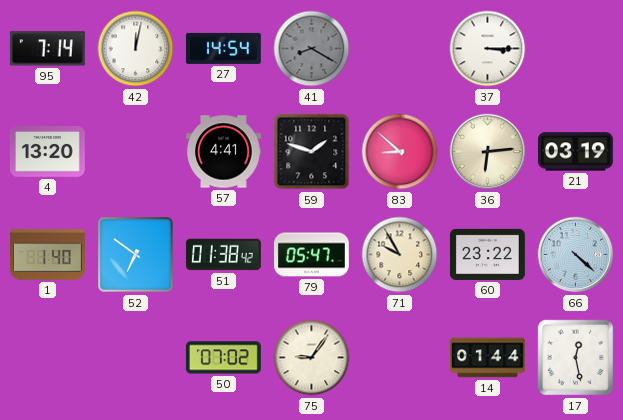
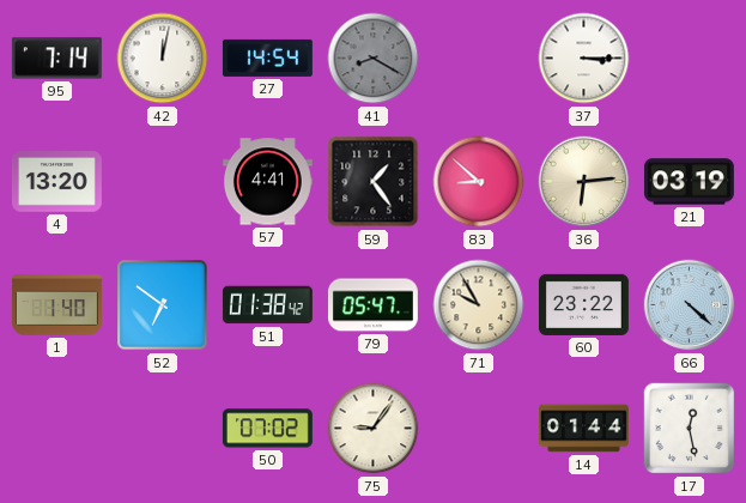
59: 1:48 -> 1:24 (374, 182)
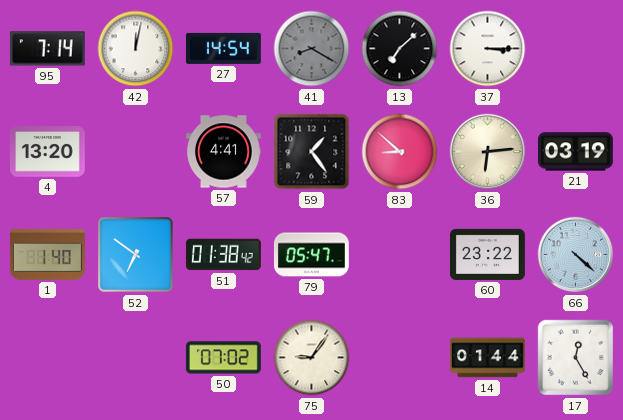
13: none -> 7:08 (400, 49)
71: 9:55 -> none (479, 305)
17: 12:28 -> 12:25 (576, 358)
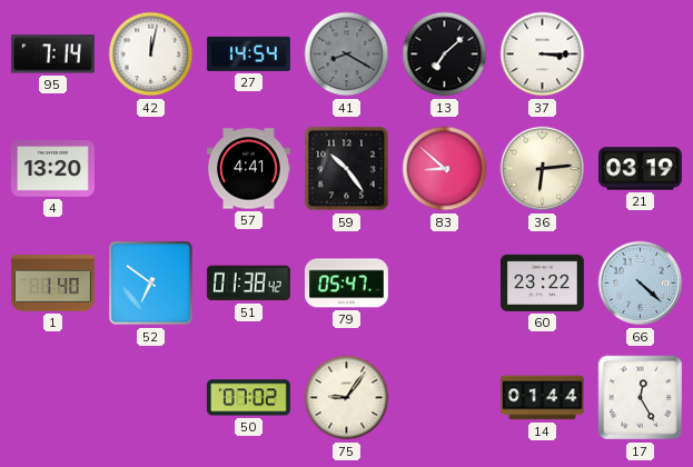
59: 1:24 -> 10:24 (347, 169)
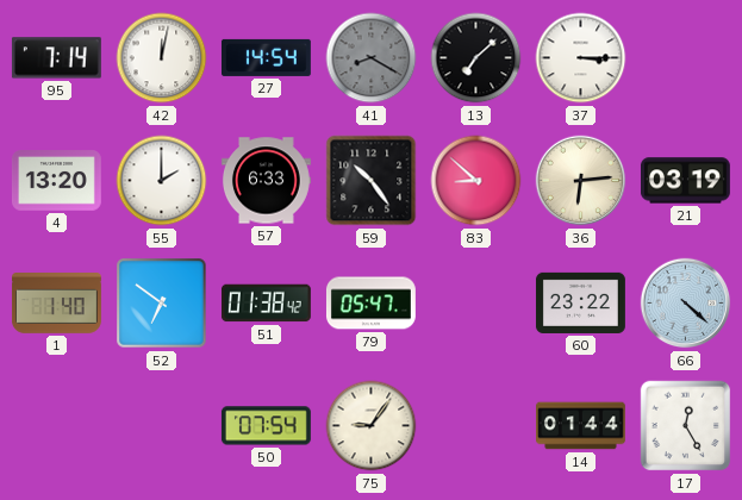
55: none -> 2:00 (162, 181)
57: 4:41 -> 6:33 (266, 181)
50: 07:02 -> 07:54 (266, 426)
